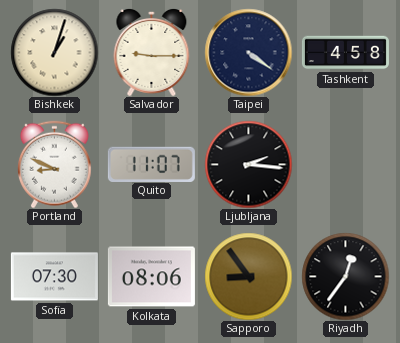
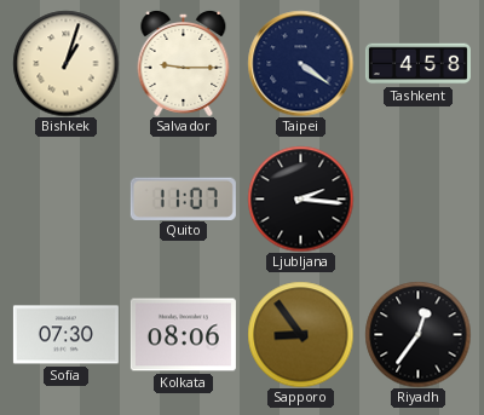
Portland: 8:49 -> none (54, 164)
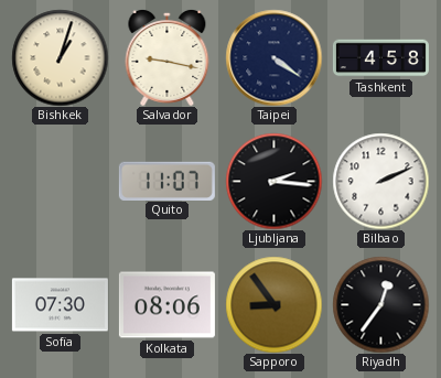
Salvador: 9:15 -> 9:17 (168, 57)
Bilbao: none -> 2:11 (380, 181)
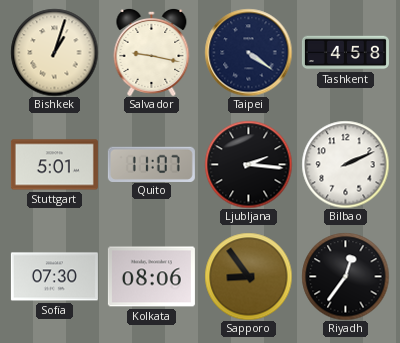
Stuttgart: none -> 5:01 (54, 165)
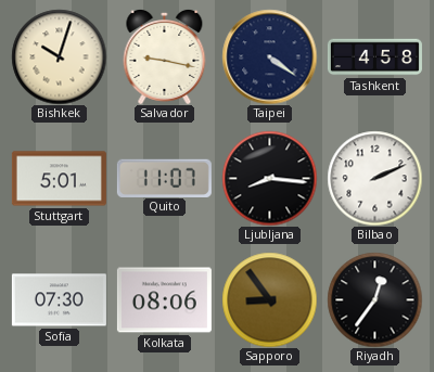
Bishkek: 1:03 -> 10:03 (59, 56)
Ljubljana: 2:16 -> 8:16 (269, 178)
